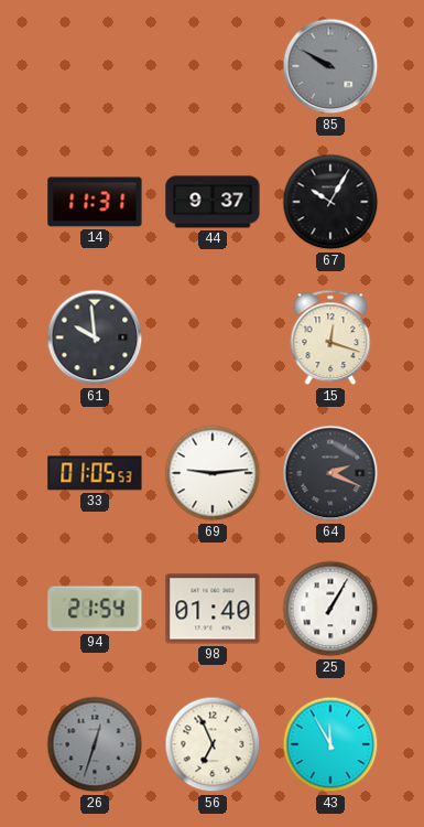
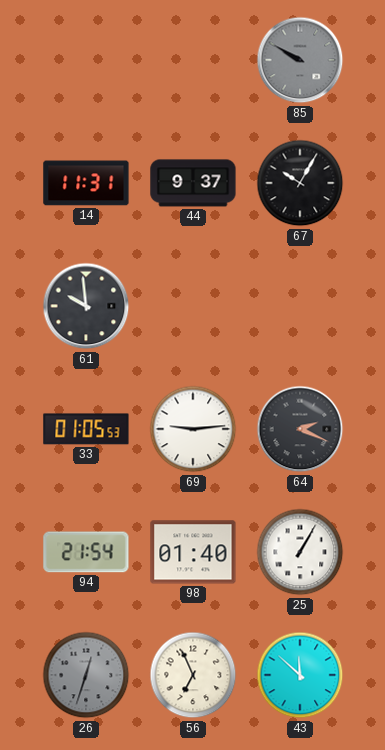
15: 12:18 -> none (330, 337)
43: 11:55 -> 11:52 (300, 675)
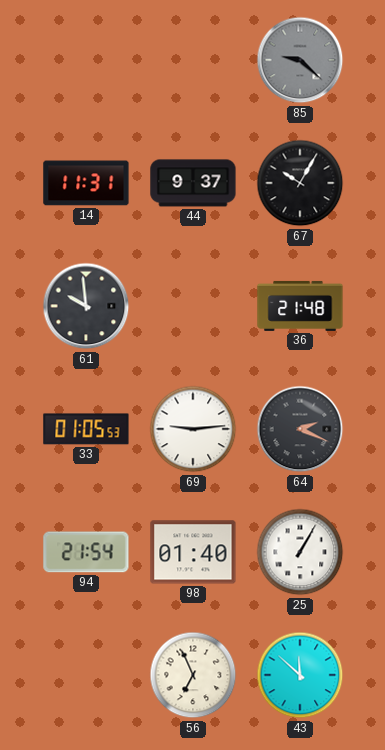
85: 9:50 -> 9:22 (300, 60)
36: none -> 21:48 (300, 306)
26: 12:33 -> none (86, 675)
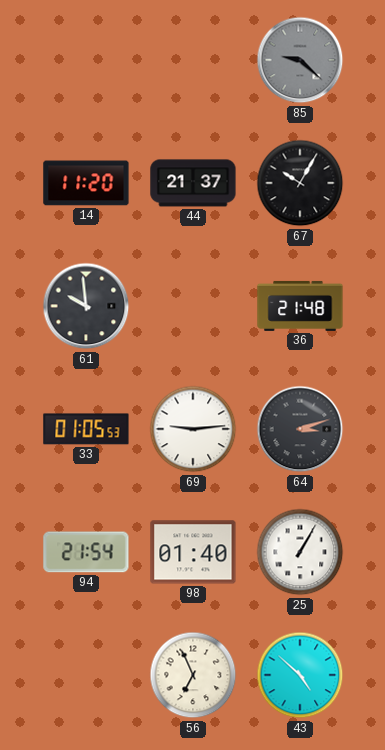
14: 11:31 -> 11:20 (86, 183)
44: 9:37 -> 21:37 (193, 183)
64: 2:19 -> 3:12 (300, 429)
43: 11:52 -> 4:52 (300, 675)
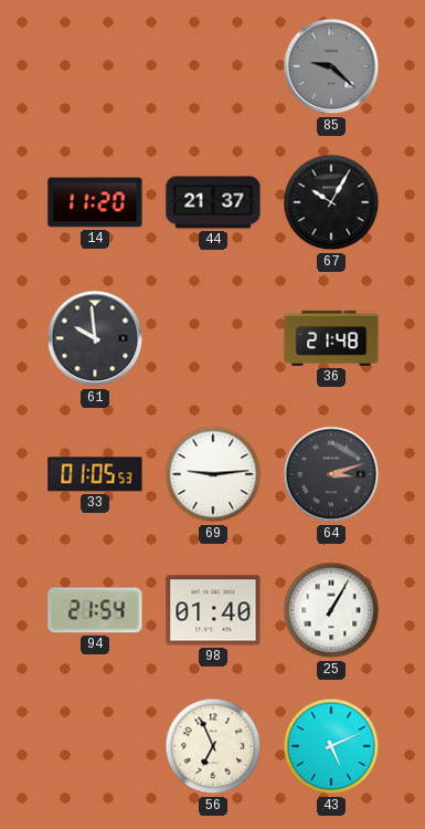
43: 4:52 -> 5:11 (331, 746)
